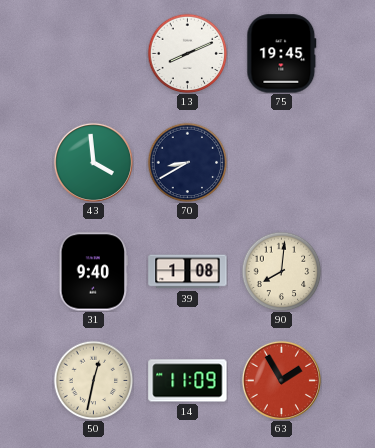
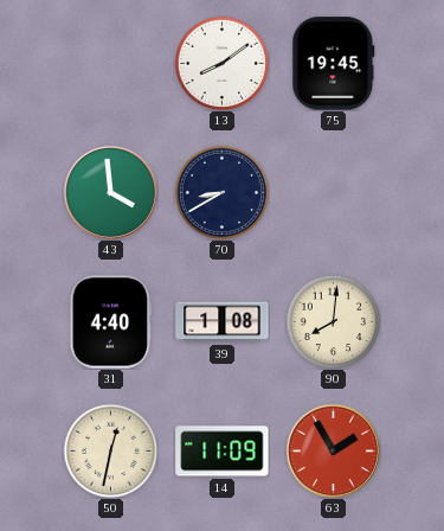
13: 8:11 -> 8:09 (221, 63)
31: 9:40 -> 4:40 (110, 322)
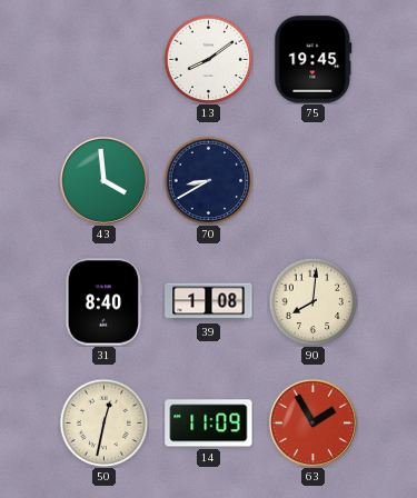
31: 4:40 -> 8:40 (103, 302)
